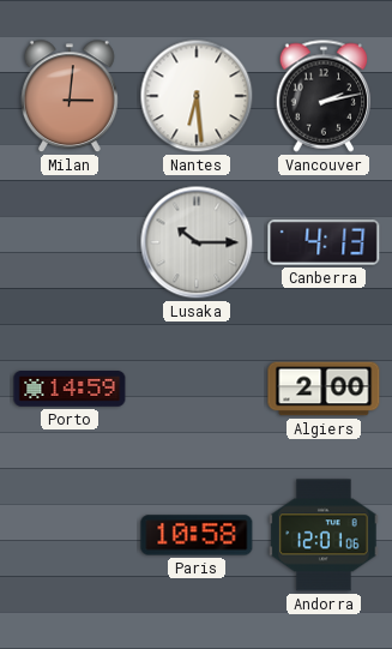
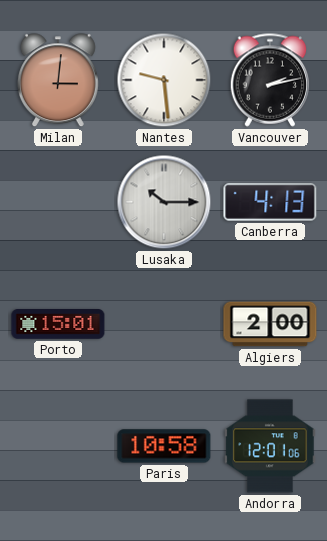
Nantes: 6:29 -> 9:29 (164, 80)
Porto: 14:59 -> 15:01 (58, 324)
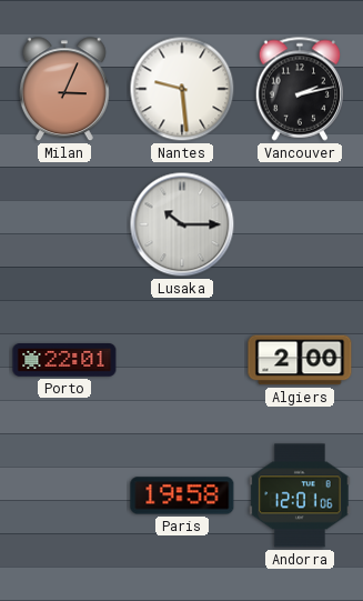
Milan: 3:01 -> 3:04 (64, 90)
Canberra: 4:13 -> none (270, 202)
Porto: 15:01 -> 22:01 (64, 360)
Paris: 10:58 -> 19:58 (182, 495)
